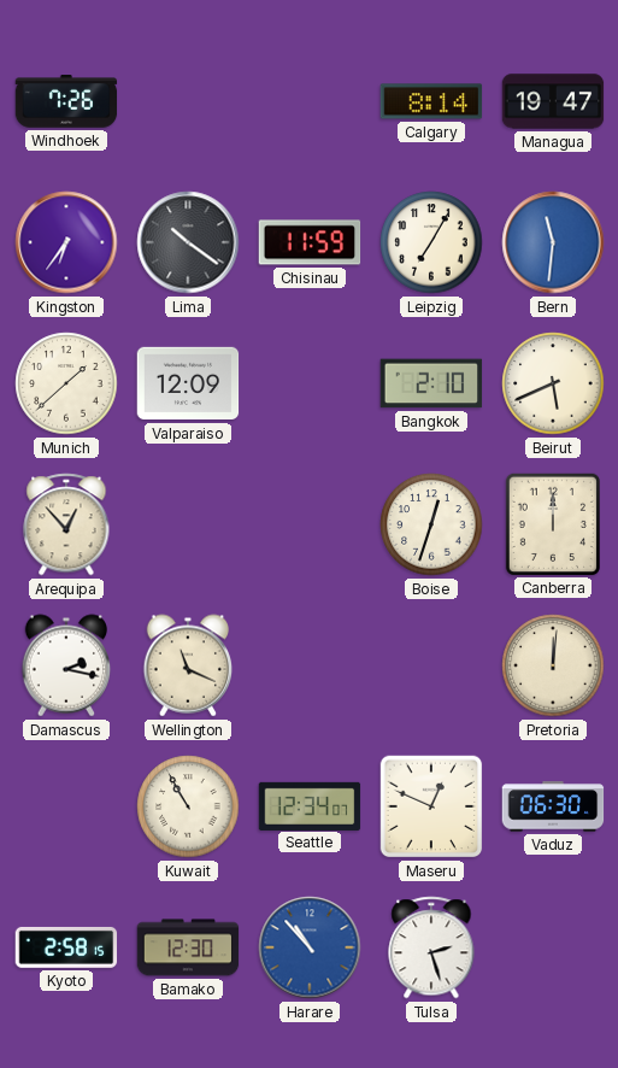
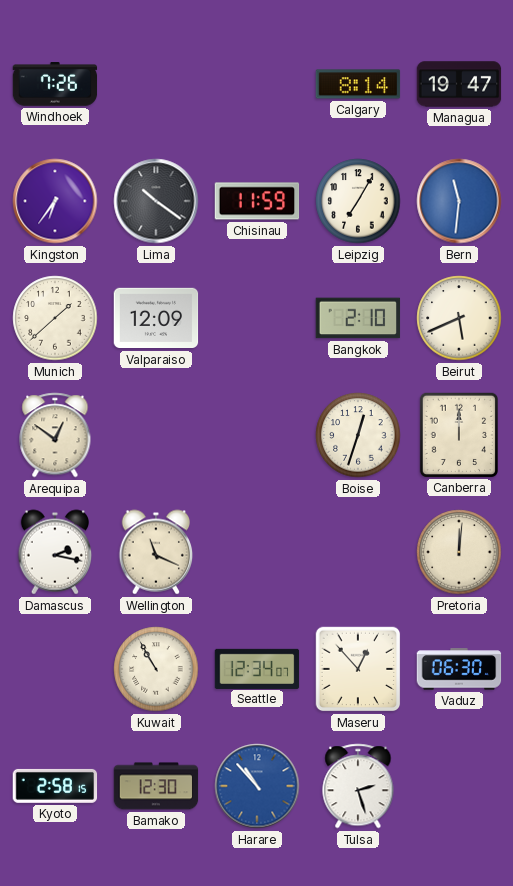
Arequipa: 12:53 -> 12:51 (55, 435)
Maseru: 12:49 -> 12:53 (358, 669)
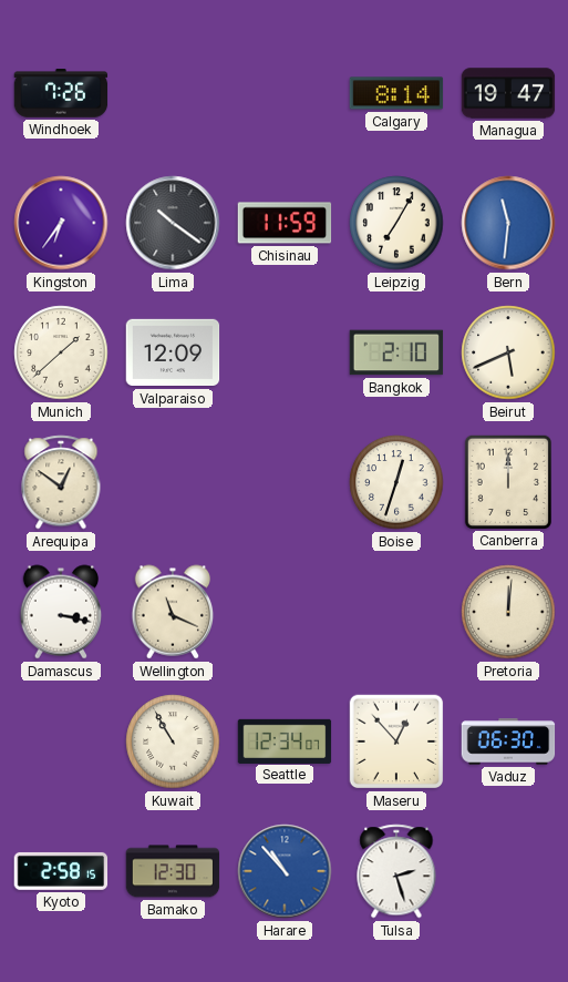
Damascus: 2:17 -> 3:17 (61, 612)
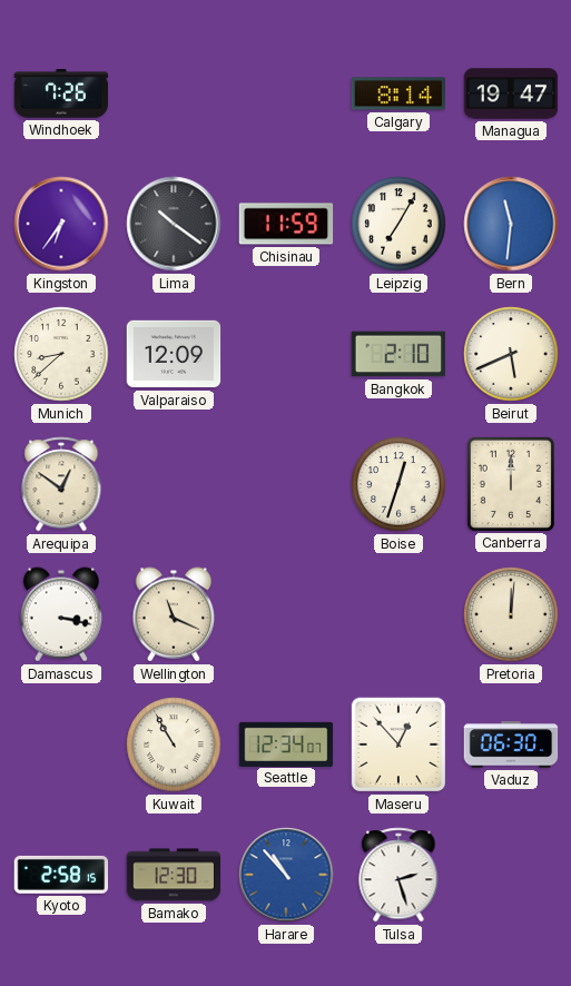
Munich: 1:38 -> 8:38 (61, 354)
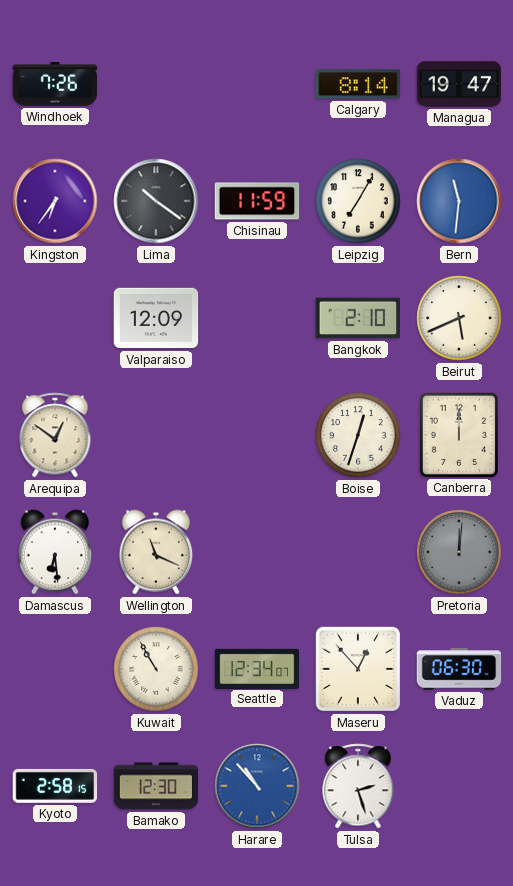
Munich: 8:38 -> none (61, 354)
Damascus: 3:17 -> 6:29 (55, 552)
Pretoria dial: cream -> grey (459, 552)
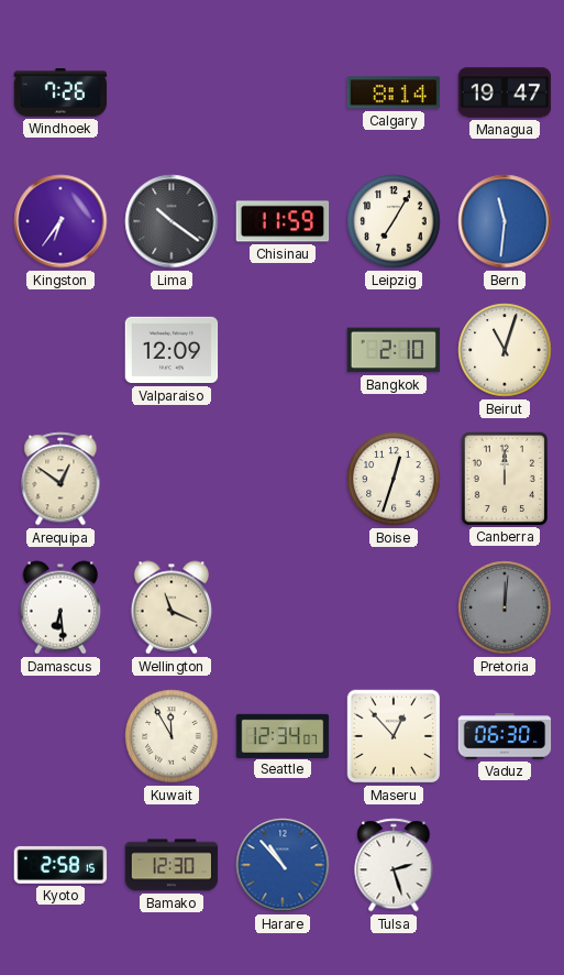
Beirut: 5:41 -> 11:03 (505, 350)
Kuwait: 10:55 -> 11:55 (172, 736)
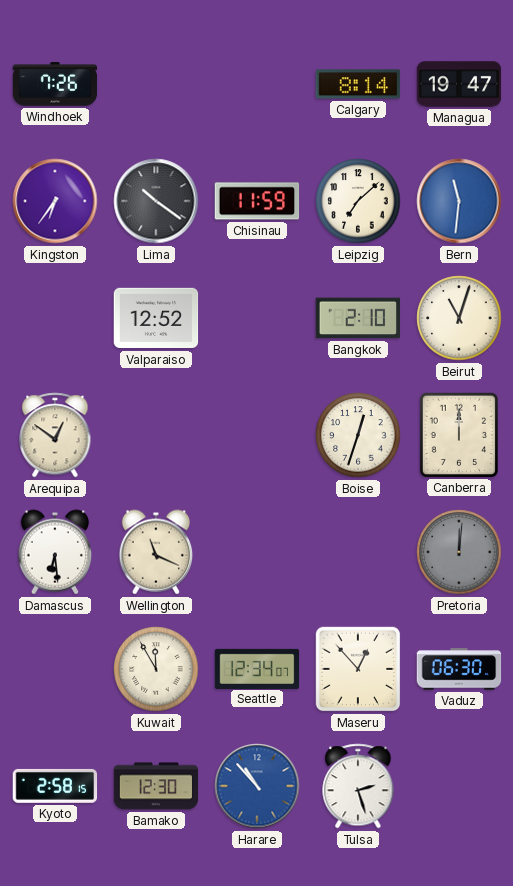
Leipzig: 7:05 -> 7:08 (358, 201)
Valparaiso: 12:09 -> 12:52 (156, 318)
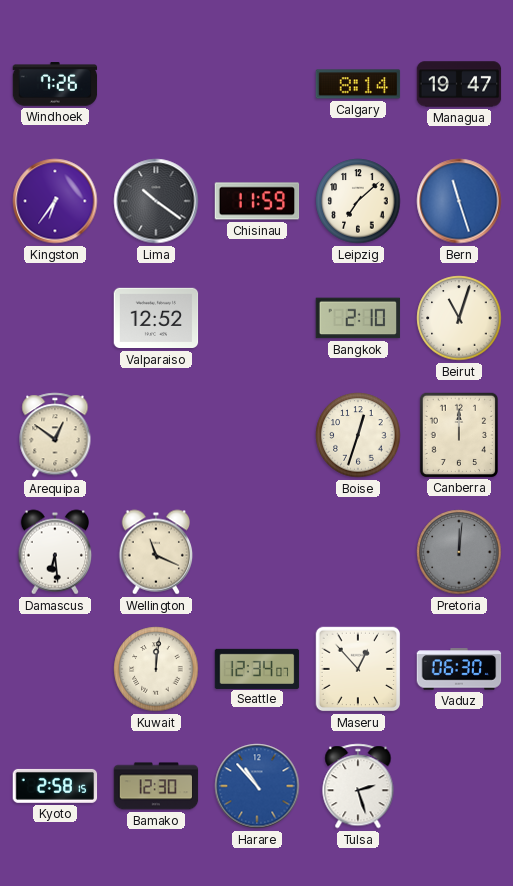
Bern: 11:31 -> 11:27 (459, 201)
Kuwait: 11:55 -> 12:01 (156, 669)
